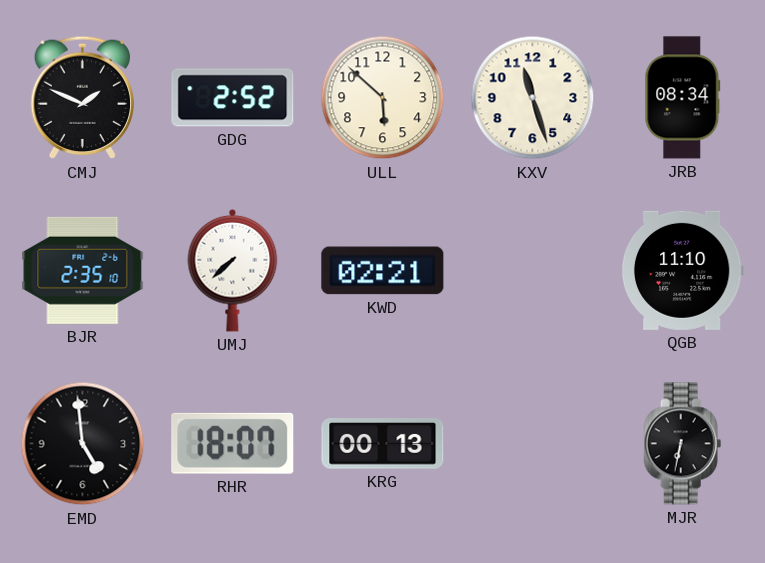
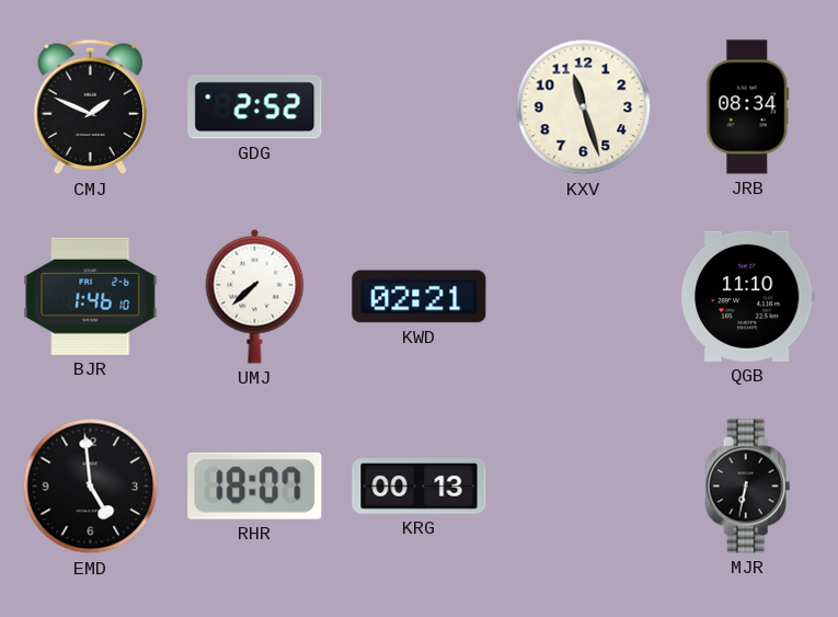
ULL: 5:52 -> none (383, 98)
BJR: 2:35 -> 1:46 (91, 296)
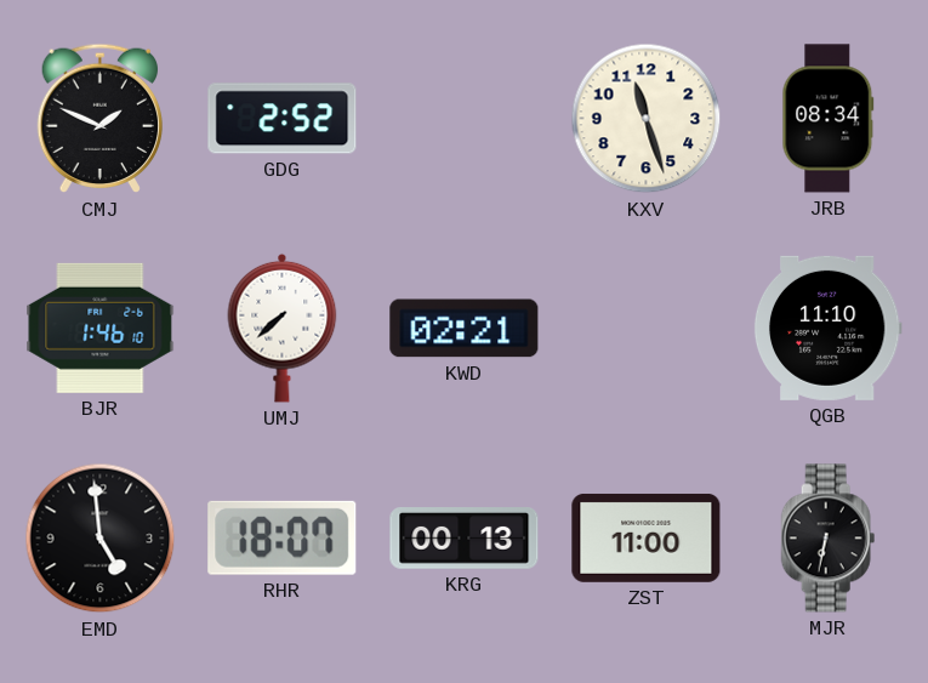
ZST: none -> 11:00 (647, 537)
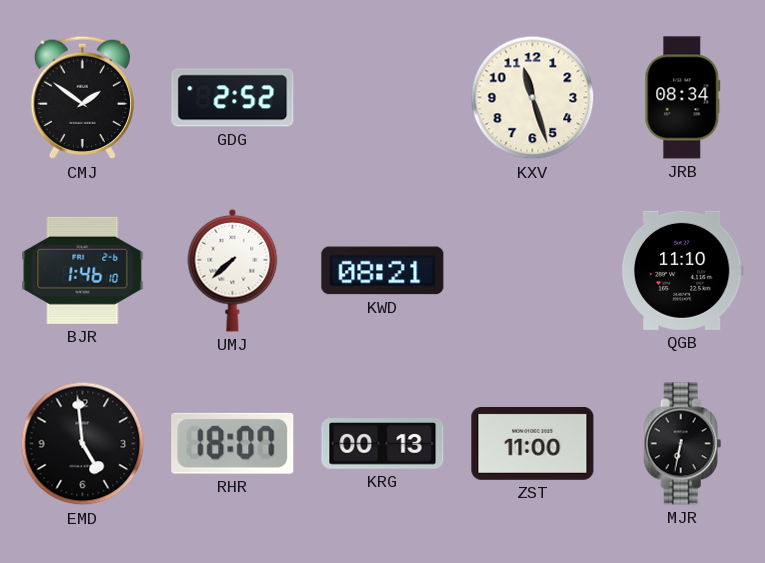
CMJ: 1:49 -> 1:51 (82, 98)
KWD: 02:21 -> 08:21 (383, 271)
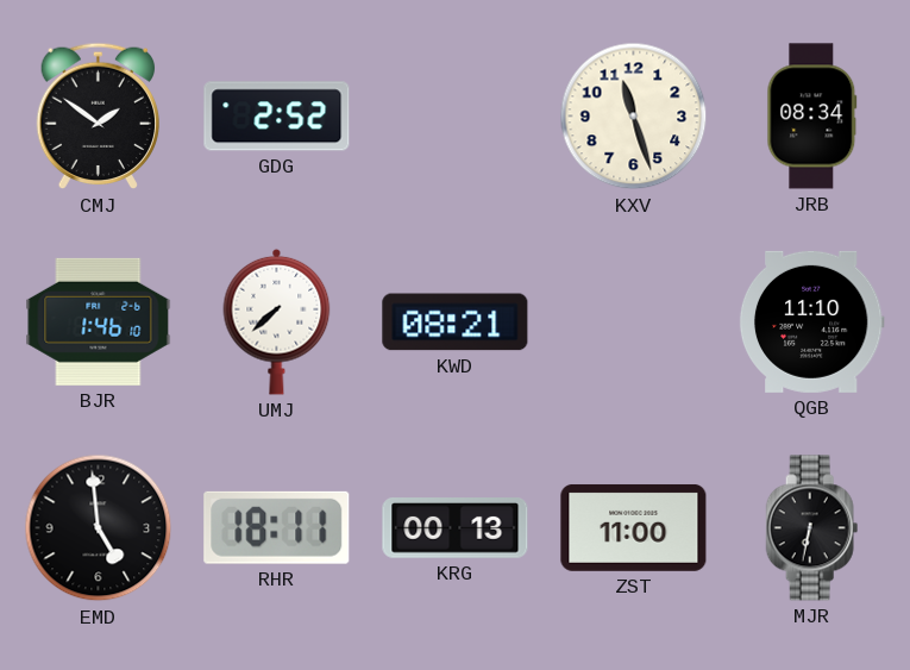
RHR: 18:07 -> 18:11 (277, 527)
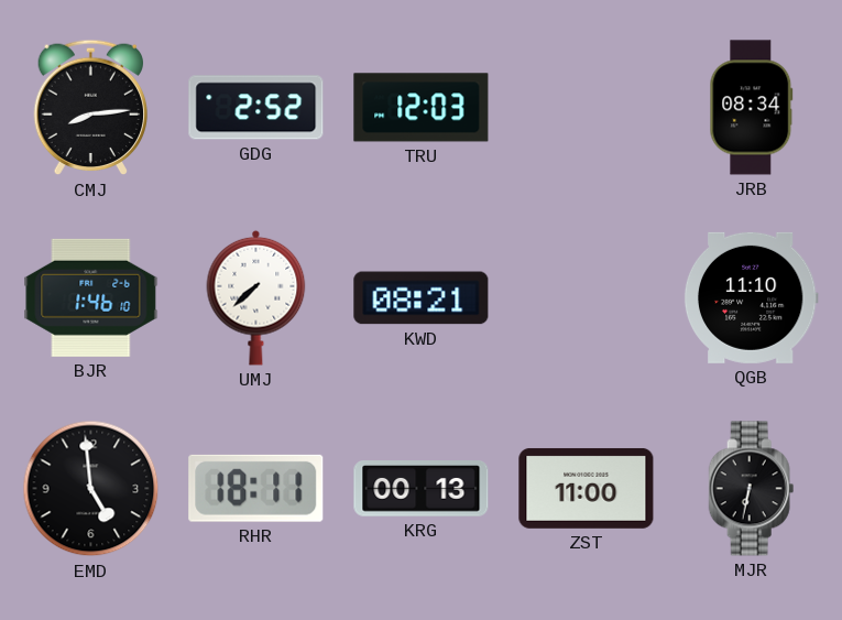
CMJ: 1:51 -> 8:14 (90, 108)
TRU: none -> 12:03 (422, 108)
KXV: 11:27 -> none (634, 117)
